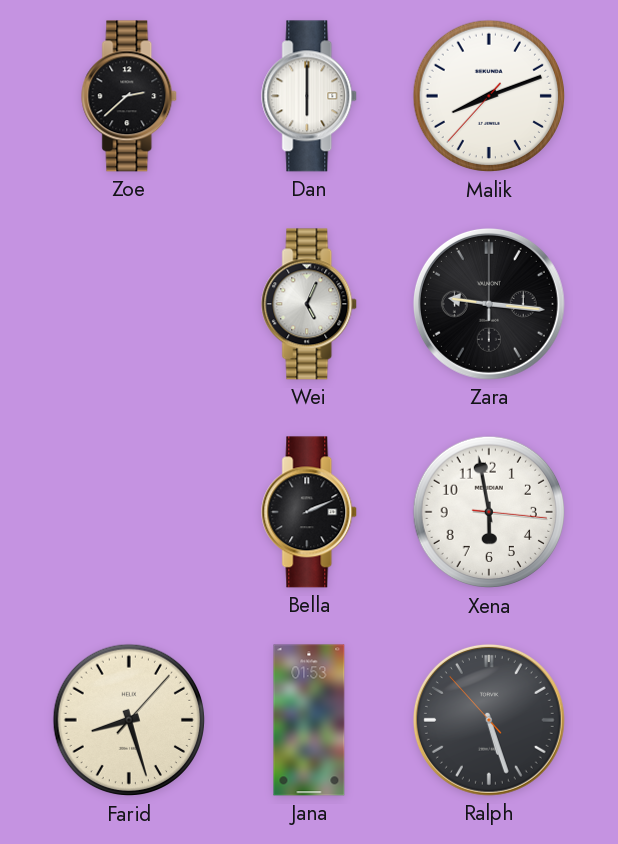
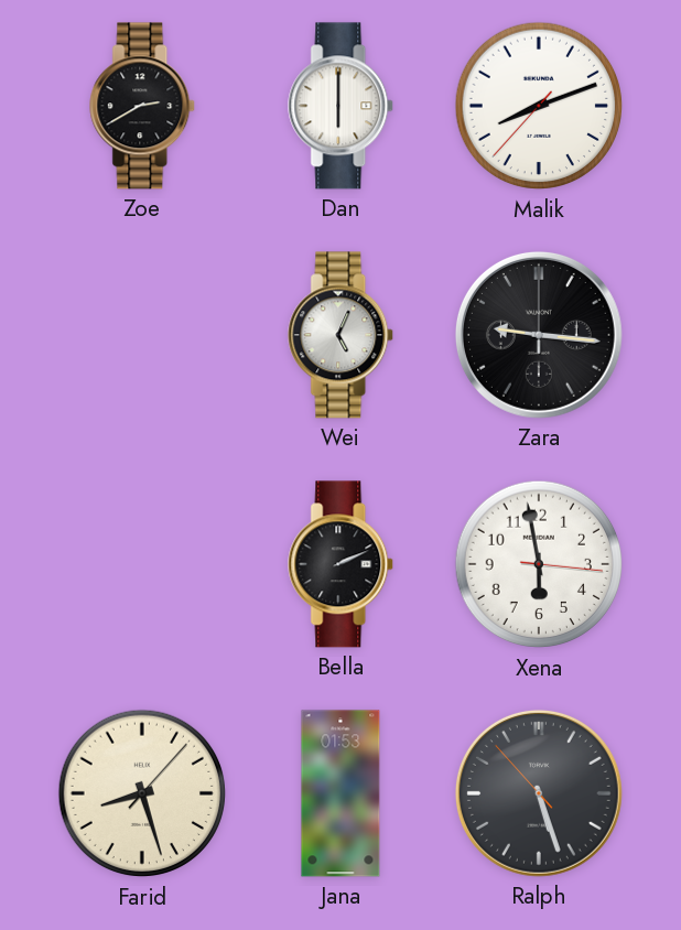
Zoe: 2:38 -> 2:40 (143, 106)
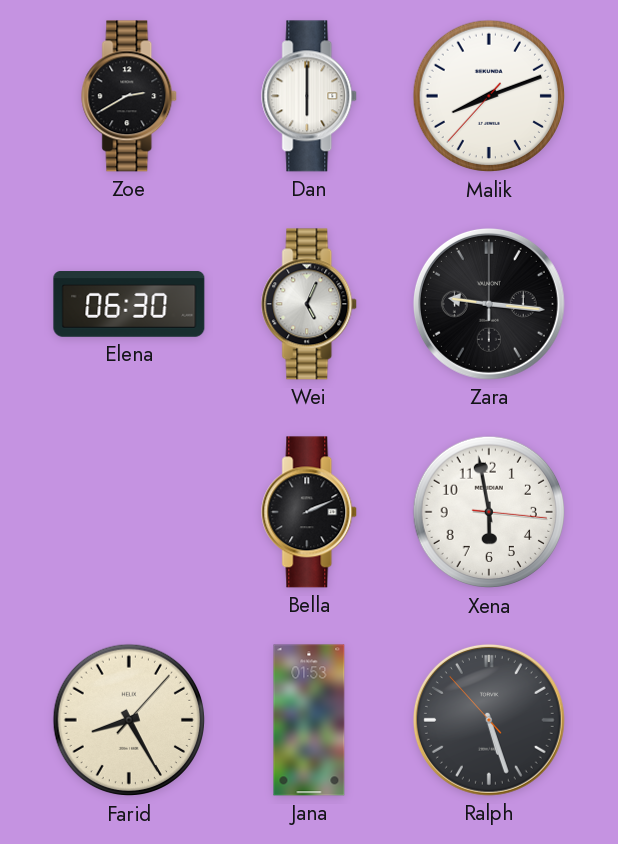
Elena: none -> 06:30 (129, 305)
Farid: 8:27 -> 8:25 (128, 720)
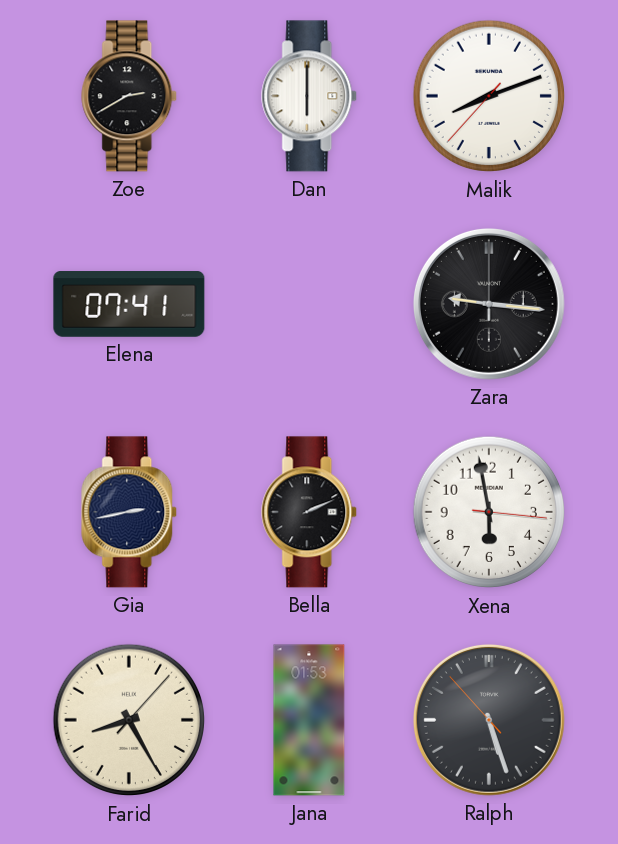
Elena: 06:30 -> 07:41 (129, 305)
Wei: 5:04 -> none (310, 304)
Gia: none -> 2:43 (130, 512)
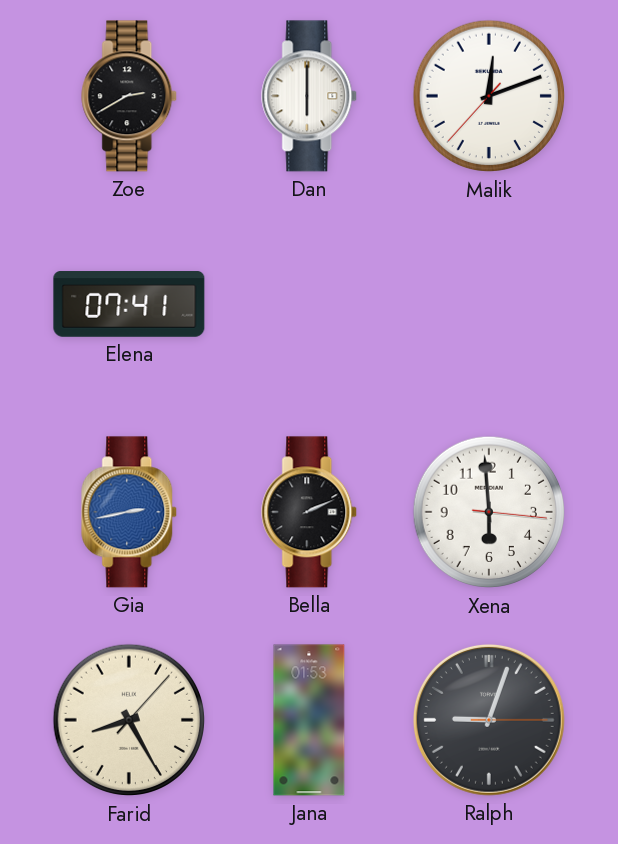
Malik: 8:11 -> 12:11 (488, 96)
Zara: 9:16 -> none (489, 304)
Gia dial: navy -> blue (130, 512)
Xena: 5:58 -> 5:59 (488, 512)
Ralph: 5:26 -> 9:03 (489, 720)
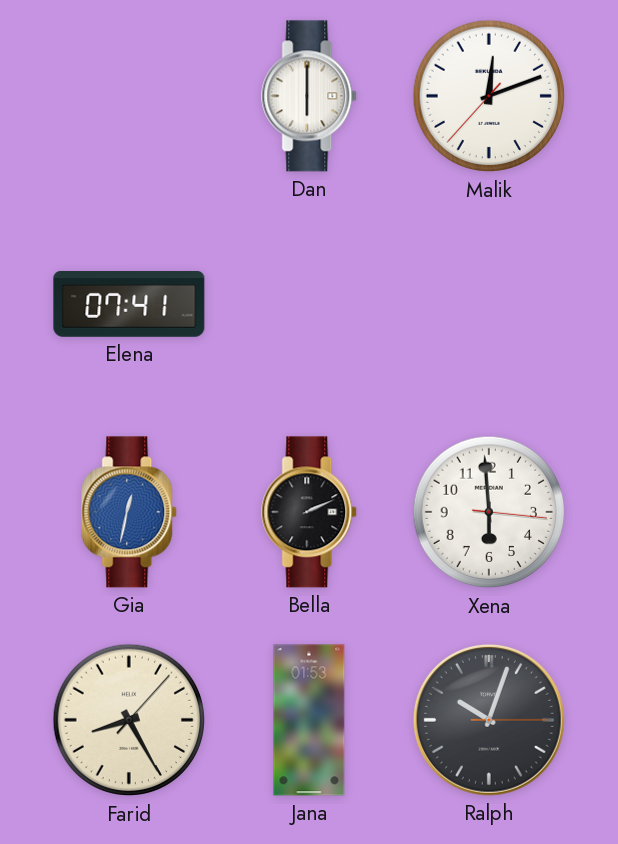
Zoe: 2:40 -> none (130, 96)
Gia: 2:43 -> 12:32 (130, 512)
Ralph: 9:03 -> 10:03 (489, 720)
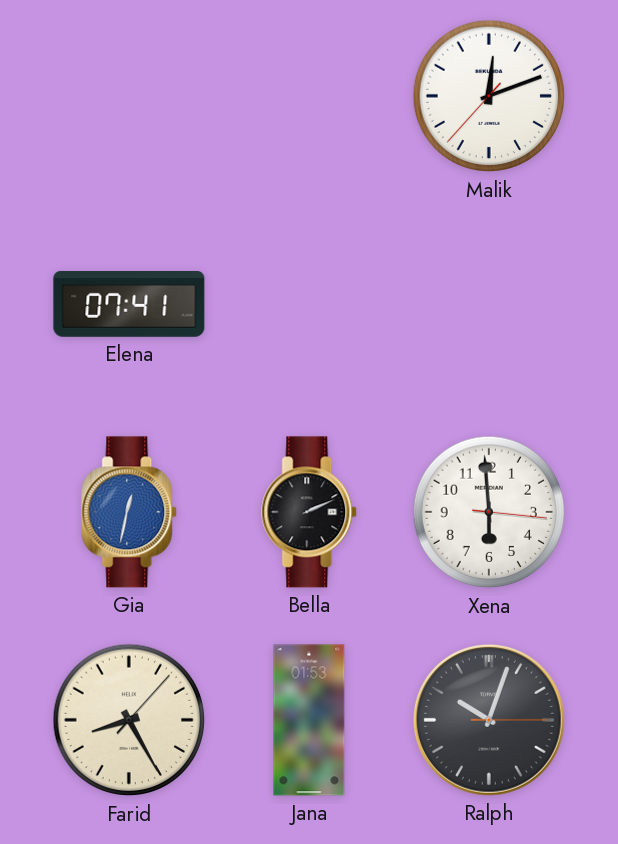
Dan: 6:00 -> none (310, 96)
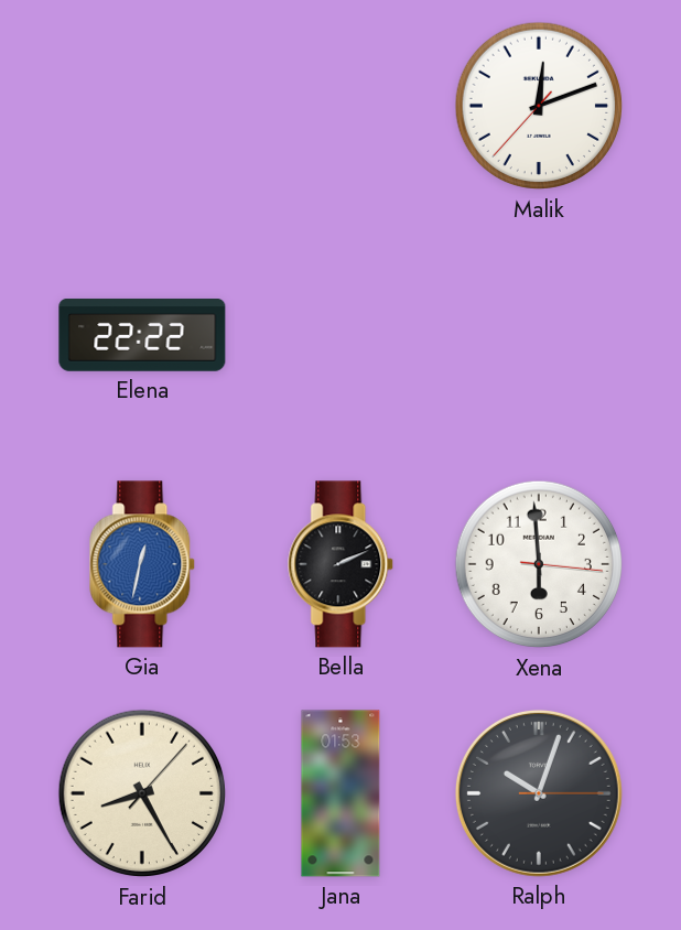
Elena: 07:41 -> 22:22 (142, 336)
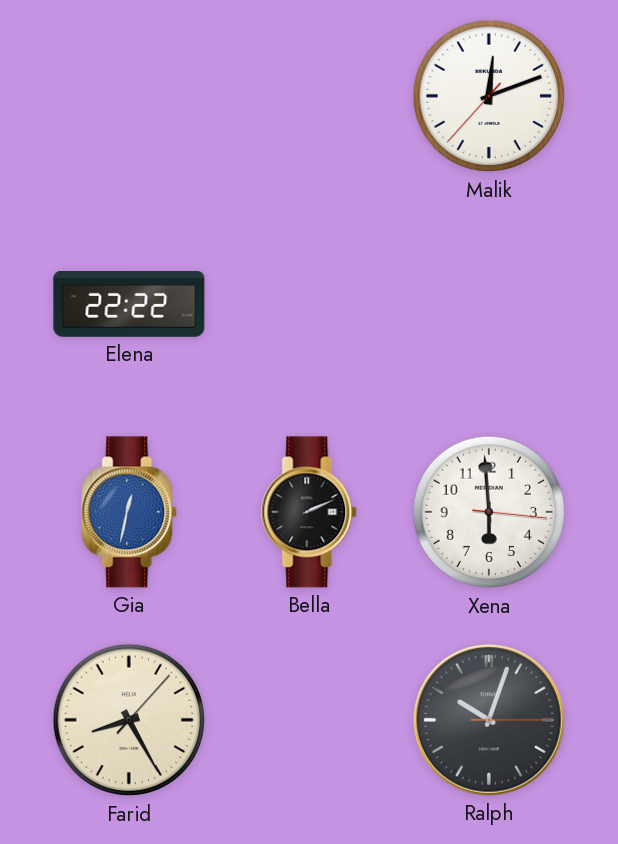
Jana: 01:53 -> none (340, 793)
